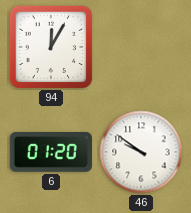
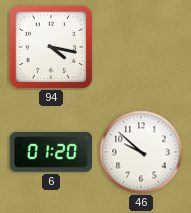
94: 12:05 -> 4:17 (51, 47)
46: 9:51 -> 9:52 (141, 152)
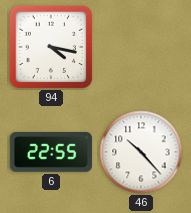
6: 01:20 -> 22:55 (51, 152)
46: 9:52 -> 10:23 (141, 152)
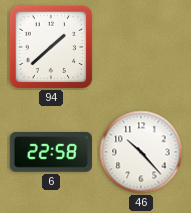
94: 4:17 -> 1:38 (51, 47)
6: 22:55 -> 22:58 (51, 152)
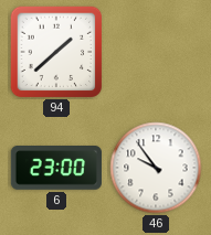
6: 22:58 -> 23:00 (56, 168)
46: 10:23 -> 9:54 (156, 168)
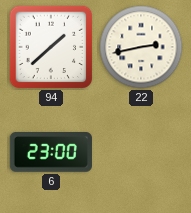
22: none -> 2:43 (141, 47)
46: 9:54 -> none (156, 168)
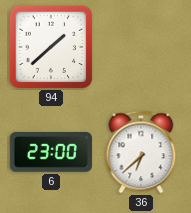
22: 2:43 -> none (141, 47)
36: none -> 6:38 (141, 152)
